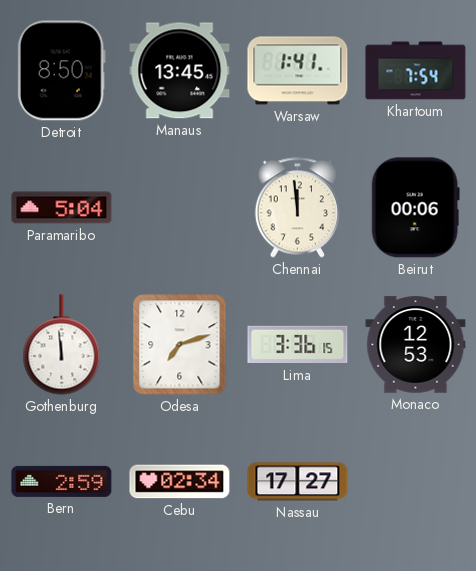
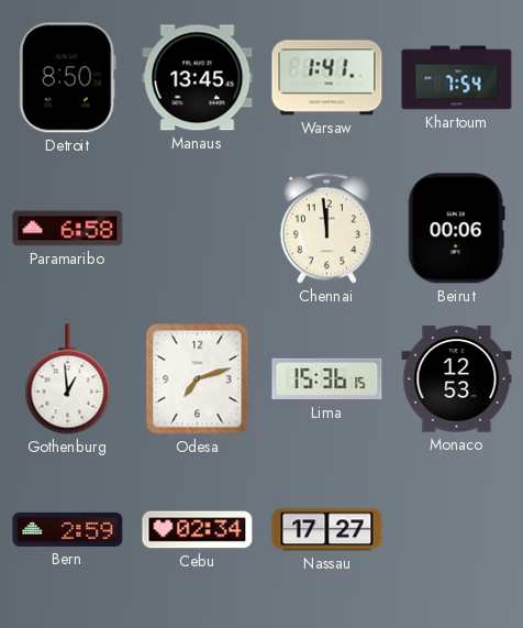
Paramaribo: 5:04 -> 6:58 (68, 229)
Gothenburg: 11:59 -> 12:59 (68, 379)
Lima: 3:36 -> 15:36 (327, 379)
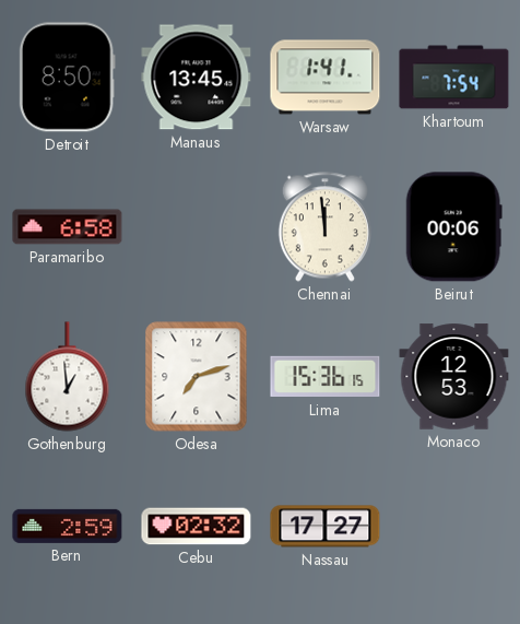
Cebu: 02:34 -> 02:32 (197, 527)
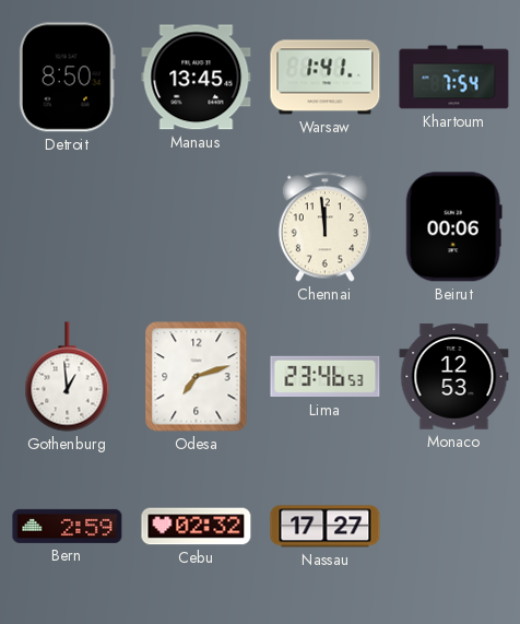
Paramaribo: 6:58 -> none (68, 227)
Lima: 15:36 -> 23:46 (326, 377)
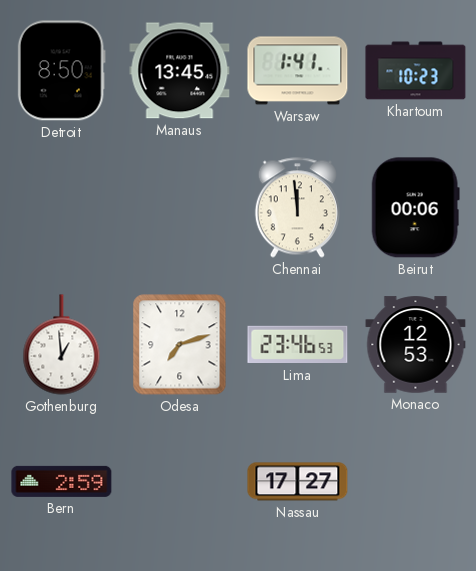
Khartoum: 7:54 -> 10:23 (416, 71)
Cebu: 02:32 -> none (197, 527)
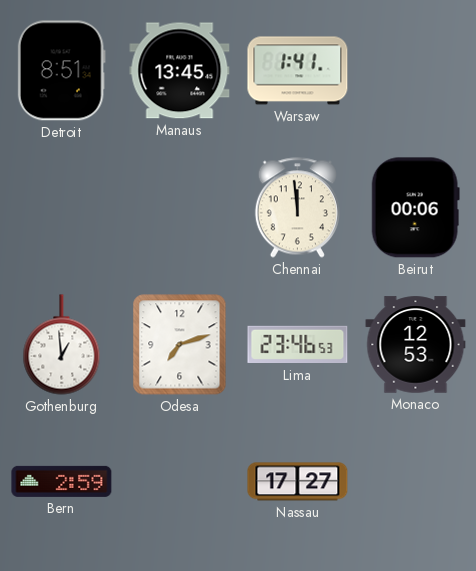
Detroit: 8:50 -> 8:51 (61, 71)
Khartoum: 10:23 -> none (416, 71)
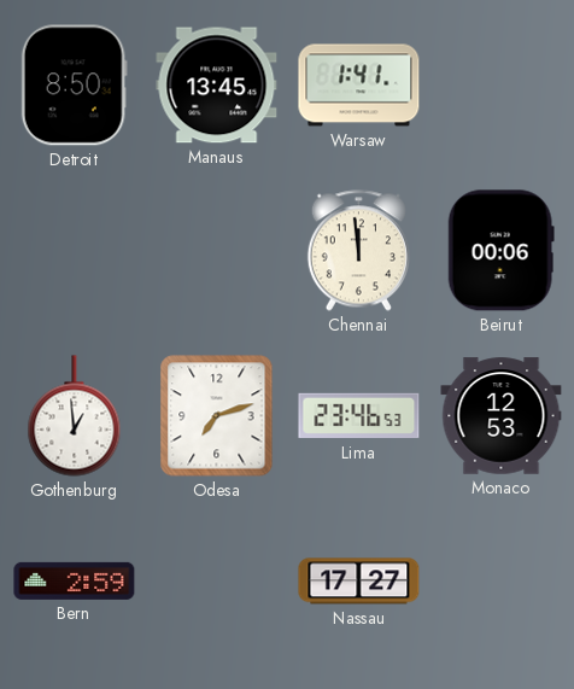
Detroit: 8:51 -> 8:50 (74, 86)
